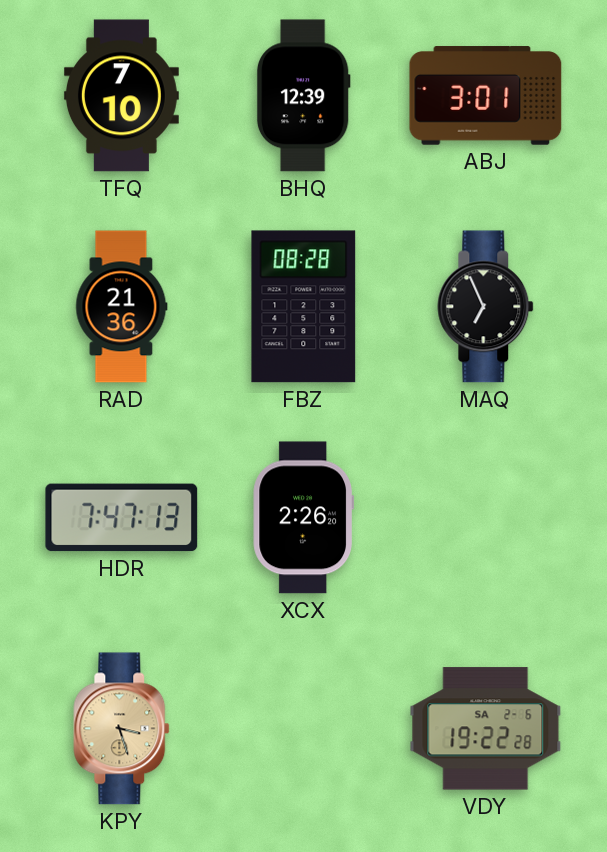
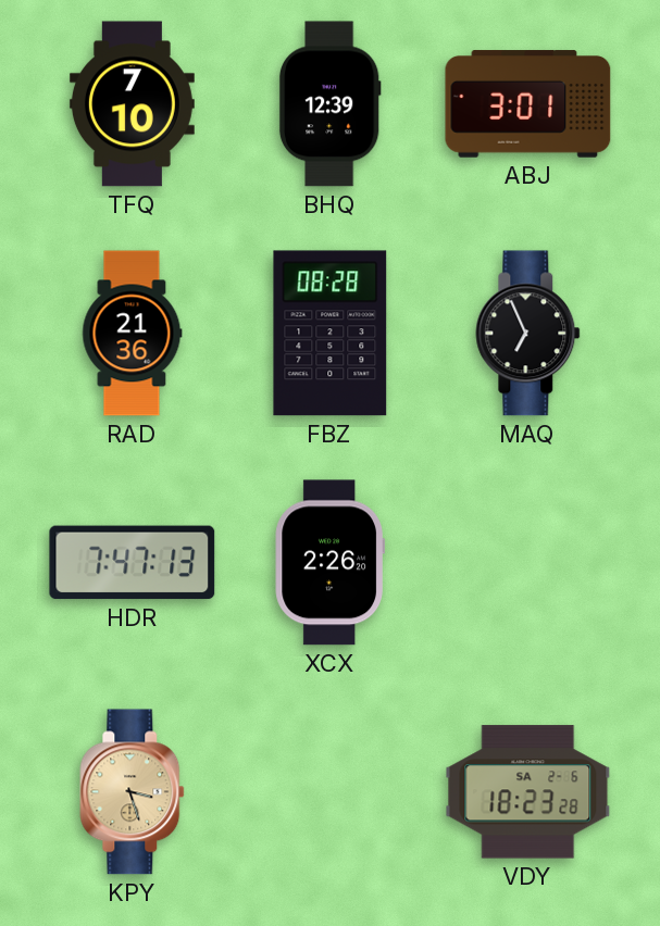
VDY: 19:22 -> 18:23 (528, 792)
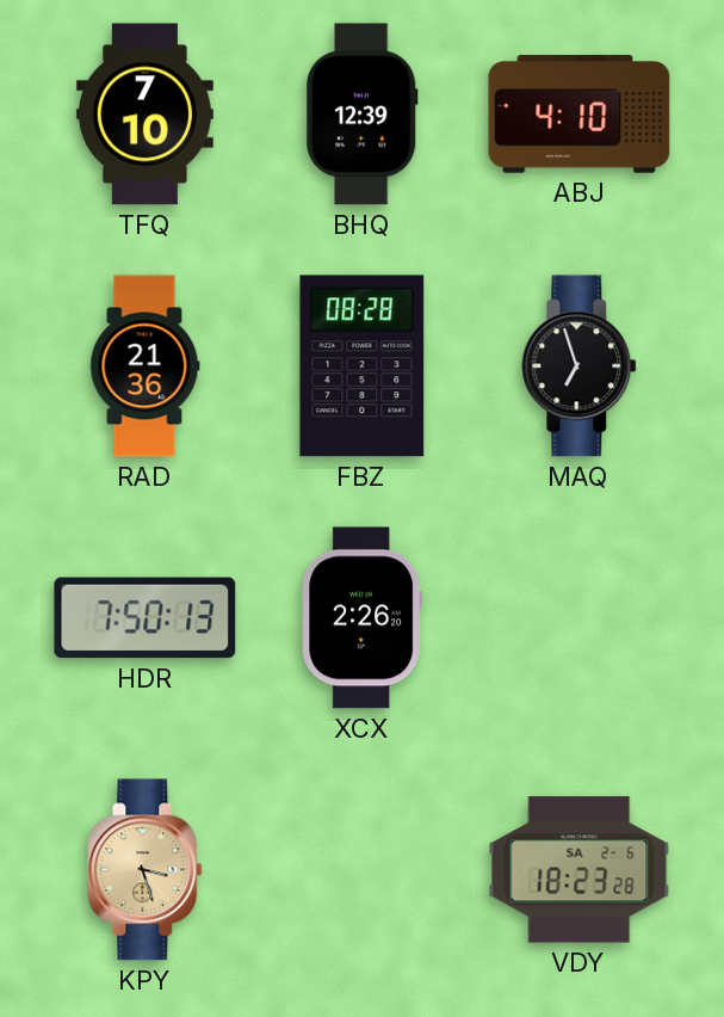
ABJ: 3:01 -> 4:10 (580, 115)
MAQ: 6:56 -> 6:57 (580, 366)
HDR: 7:47 -> 7:50 (146, 618)
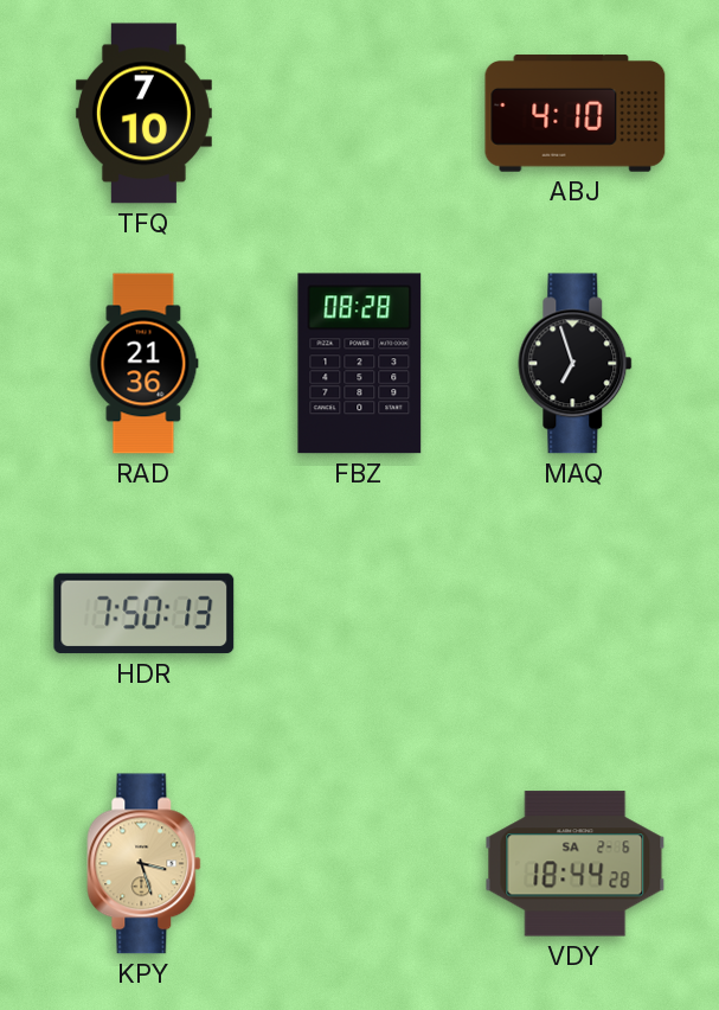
BHQ: 12:39 -> none (361, 115)
XCX: 2:26 -> none (361, 618)
VDY: 18:23 -> 18:44 (576, 864)
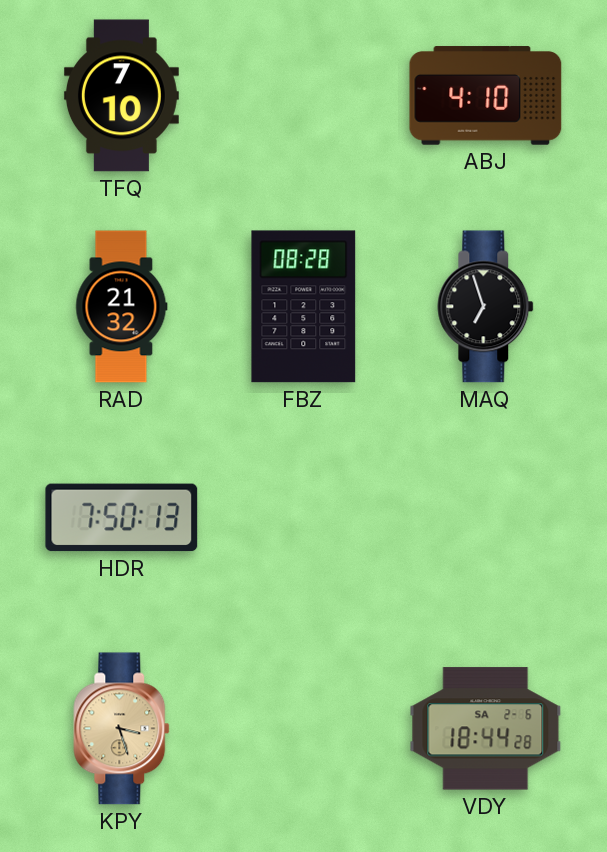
RAD: 21:36 -> 21:32 (122, 307)
